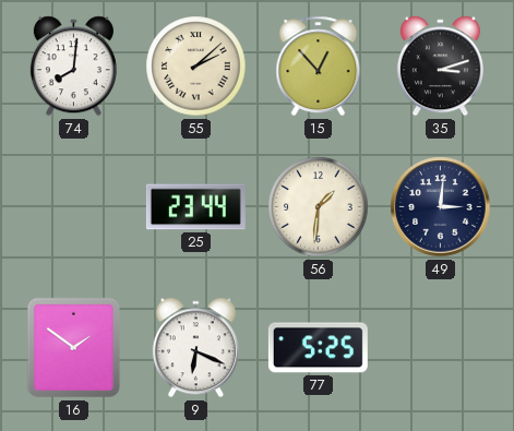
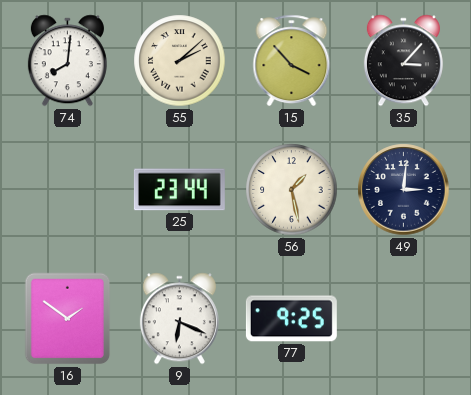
15: 12:53 -> 3:53 (292, 61)
35: 3:12 -> 3:07 (403, 61)
56: 1:31 -> 1:28 (292, 190)
77: 5:25 -> 9:25 (291, 319)
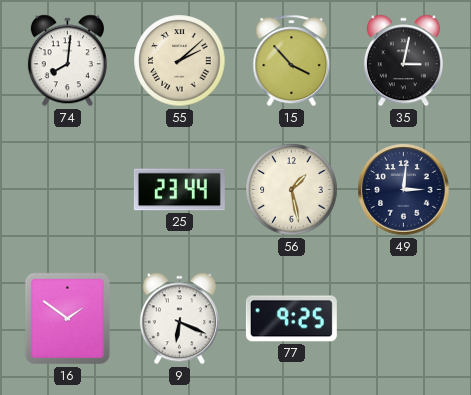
35: 3:07 -> 3:02 (403, 61)
